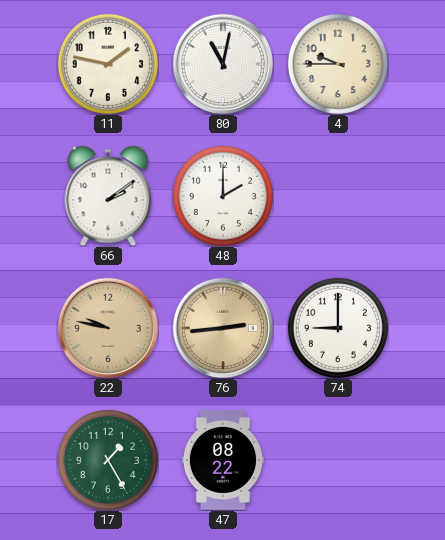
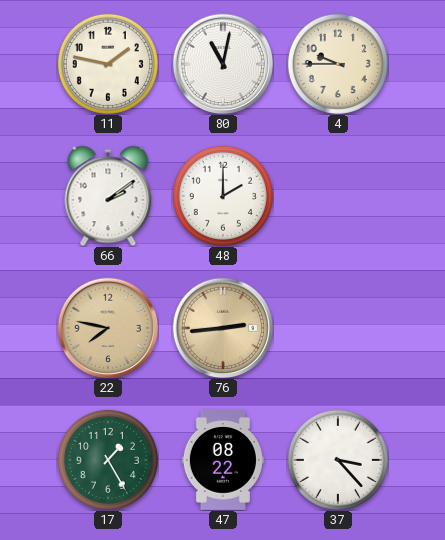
22: 9:47 -> 7:47 (108, 328)
74: 9:00 -> none (338, 328)
37: none -> 3:23 (338, 460)
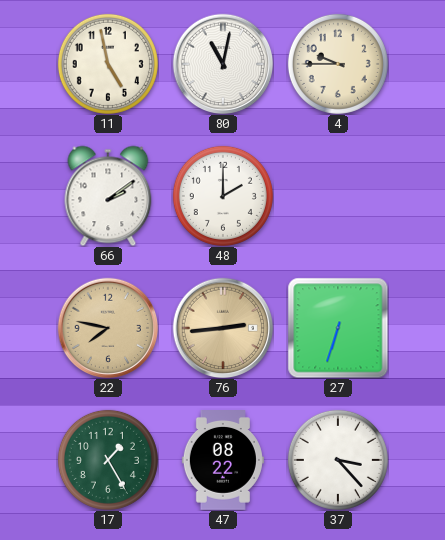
11: 1:47 -> 4:58 (108, 64)
27: none -> 6:33 (338, 328)
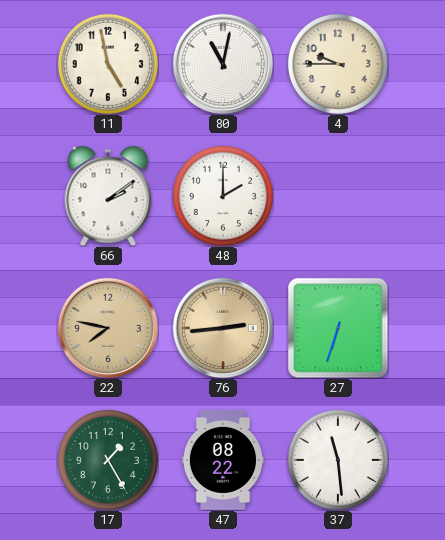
37: 3:23 -> 11:29 (338, 460)
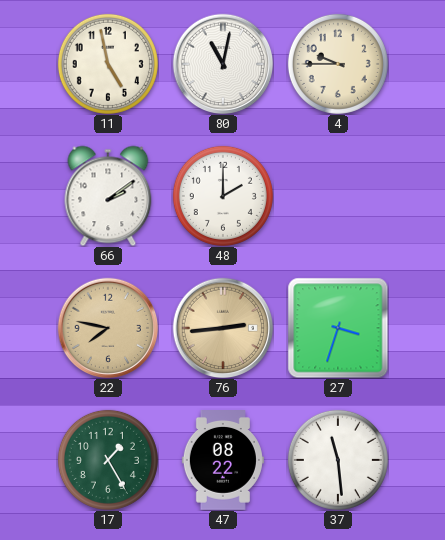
27: 6:33 -> 3:33 (338, 328)
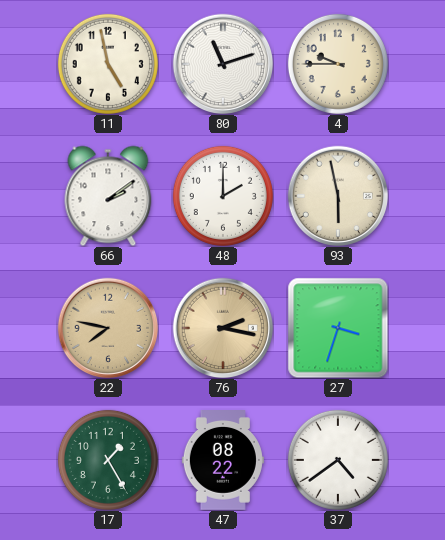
80: 11:02 -> 11:12 (223, 64)
93: none -> 5:58 (338, 196)
76: 2:44 -> 2:17 (223, 328)
37: 11:29 -> 4:39 (338, 460)
